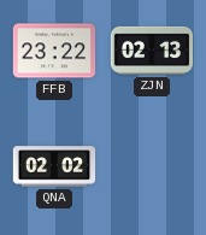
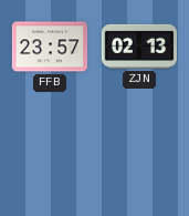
FFB: 23:22 -> 23:57 (50, 47)
QNA: 02:02 -> none (54, 166)
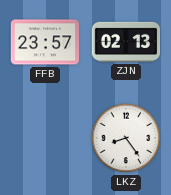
LKZ: none -> 8:24 (126, 138)
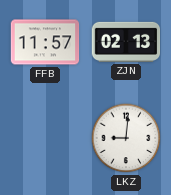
FFB: 23:57 -> 11:57 (45, 42)
LKZ: 8:24 -> 9:01 (126, 138)
